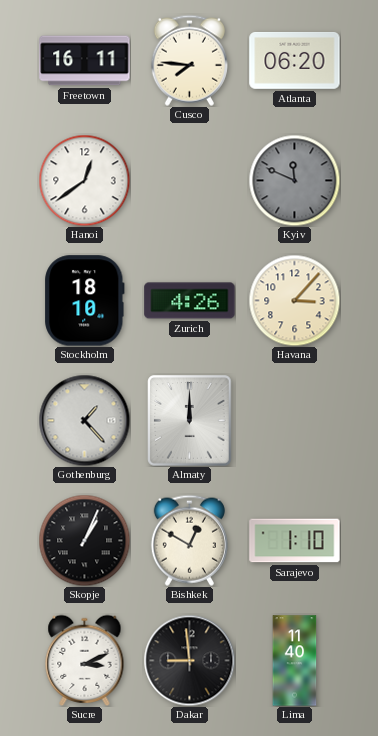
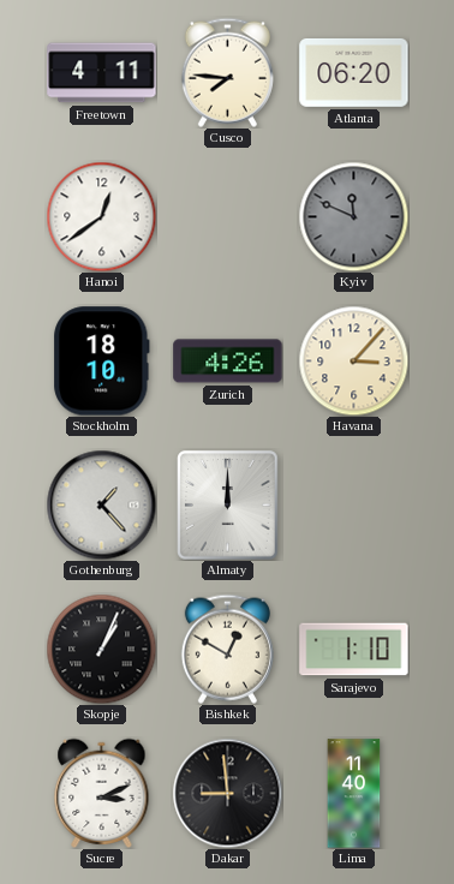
Freetown: 16:11 -> 4:11 (102, 73)
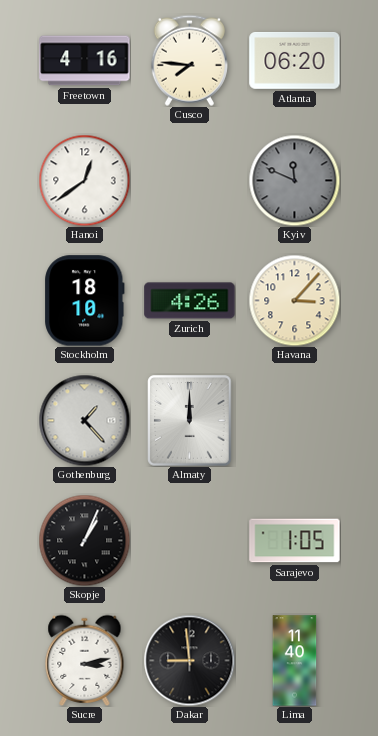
Freetown: 4:11 -> 4:16 (85, 61)
Bishkek: 12:50 -> none (227, 649)
Sarajevo: 1:10 -> 1:05 (295, 541)
Sucre: 3:11 -> 3:13 (85, 660)
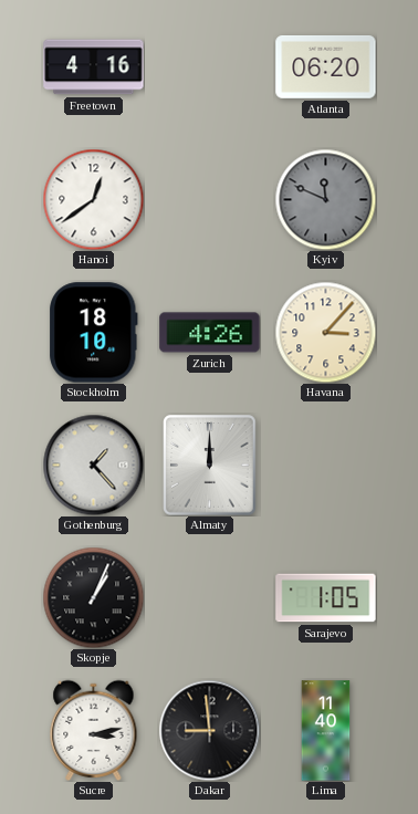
Cusco: 7:46 -> none (189, 60)
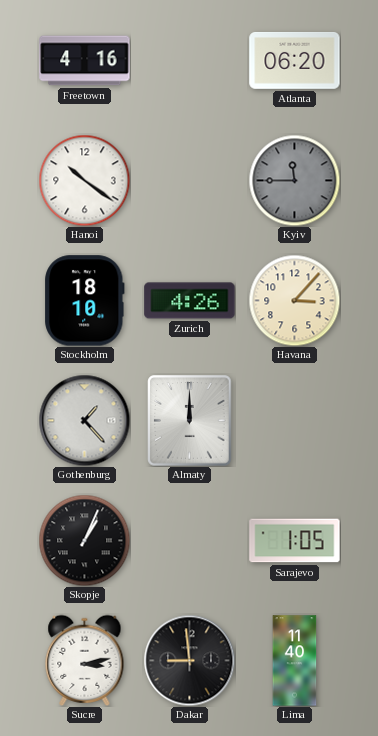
Hanoi: 12:39 -> 10:21 (84, 180)
Kyiv: 11:49 -> 11:45 (294, 180)
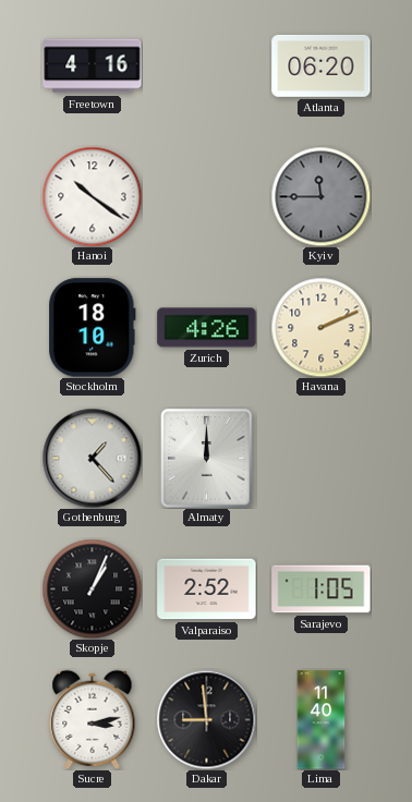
Havana: 3:07 -> 2:11 (320, 327)
Valparaiso: none -> 2:52 (207, 590)
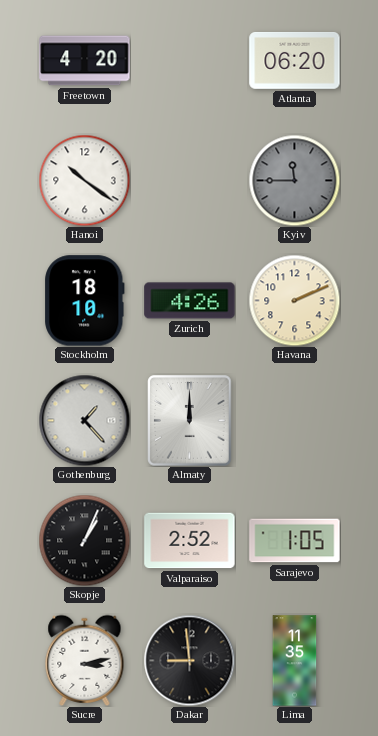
Freetown: 4:16 -> 4:20 (85, 61)
Lima: 11:40 -> 11:35 (295, 661)
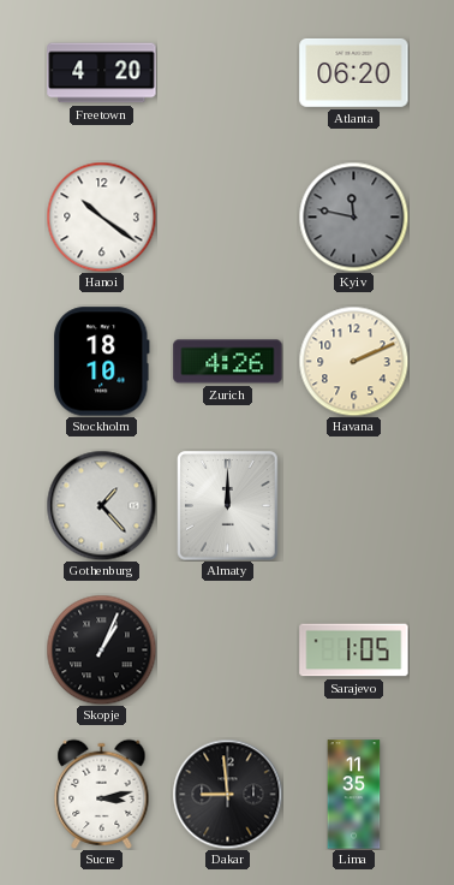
Kyiv: 11:45 -> 11:47 (353, 216)
Valparaiso: 2:52 -> none (190, 541)
